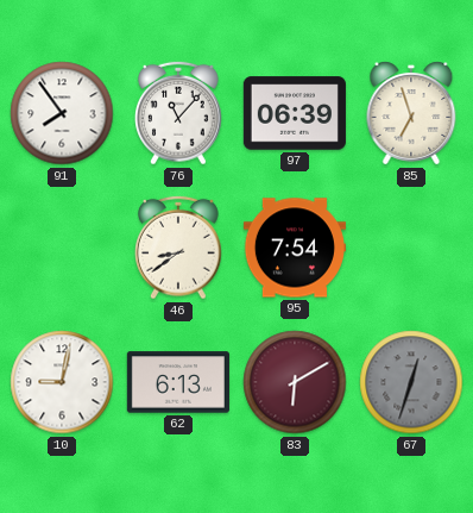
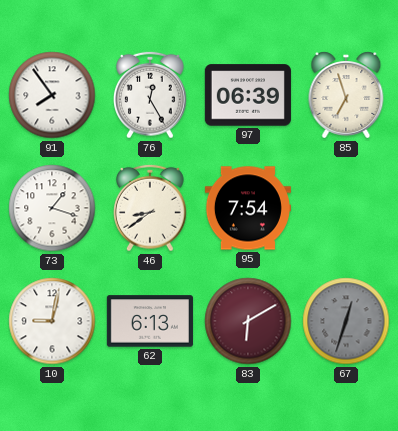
76: 11:07 -> 12:25 (151, 95)
73: none -> 1:18 (52, 208)
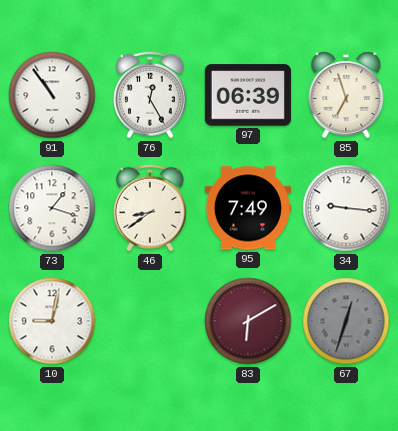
91: 7:54 -> 10:54 (52, 95)
95: 7:54 -> 7:49 (248, 208)
34: none -> 9:16 (346, 208)
62: 6:13 -> none (150, 321)
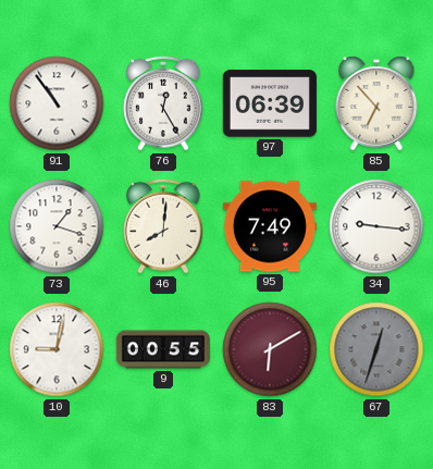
85: 6:57 -> 6:53 (376, 103)
46: 8:39 -> 8:01 (164, 226)
9: none -> 00:55 (163, 349)
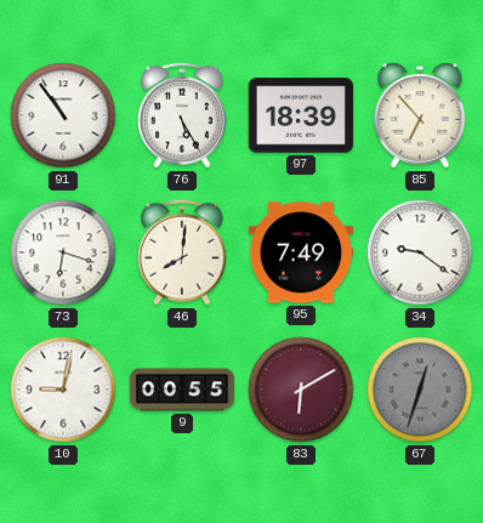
76: 12:25 -> 5:25 (183, 115)
97: 06:39 -> 18:39 (301, 115)
73: 1:18 -> 6:18 (63, 252)
34: 9:16 -> 9:21 (420, 252)
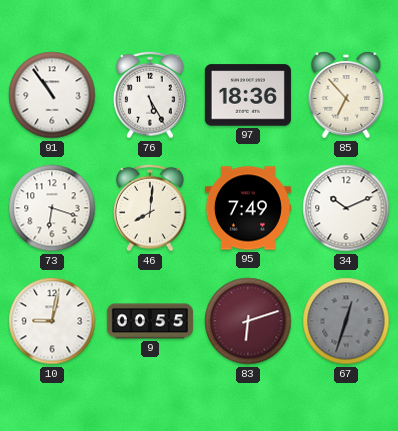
97: 18:39 -> 18:36 (248, 95)
34: 9:21 -> 10:11 (346, 208)
83: 6:10 -> 6:12 (248, 321)
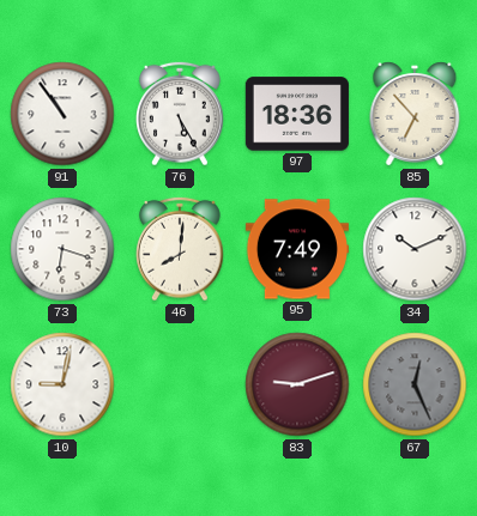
9: 00:55 -> none (150, 321)
83: 6:12 -> 9:12 (297, 384)
67: 12:33 -> 12:26 (415, 384)
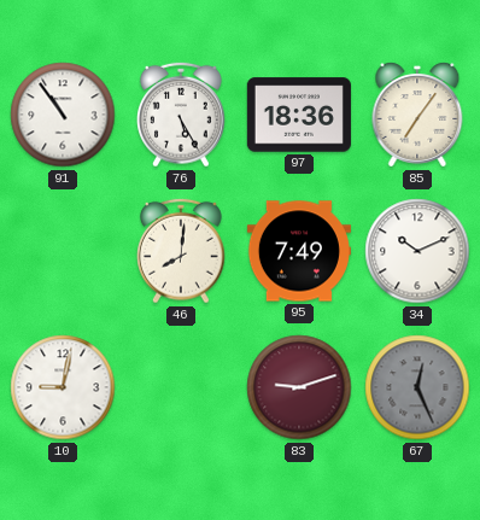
85: 6:53 -> 7:06 (417, 115)
73: 6:18 -> none (62, 249)
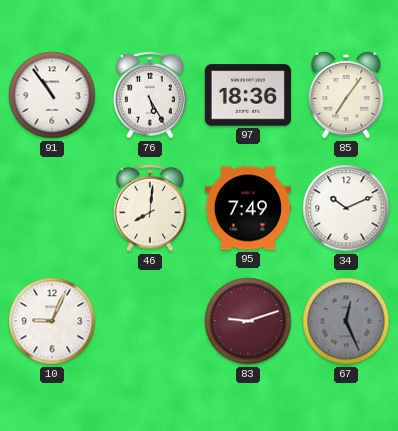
10: 9:02 -> 9:04 (52, 321)
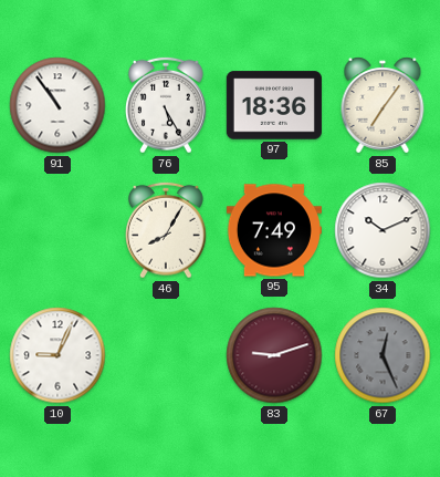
46: 8:01 -> 8:05 (167, 230)
